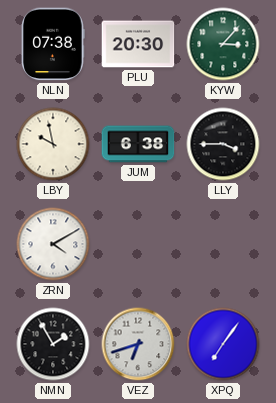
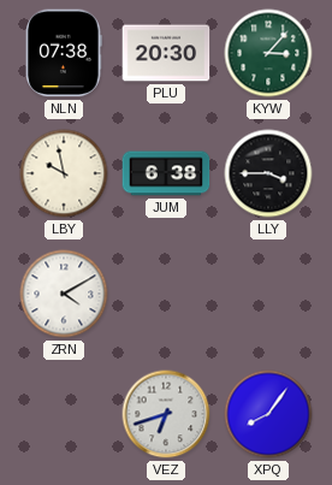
NMN: 1:55 -> none (53, 344)
XPQ: 7:06 -> 8:06 (268, 414)
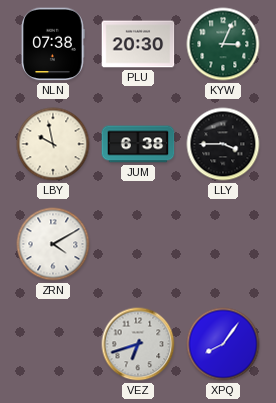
KYW: 3:07 -> 3:04 (223, 44)
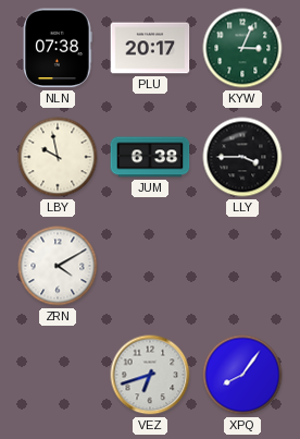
PLU: 20:30 -> 20:17 (150, 48)
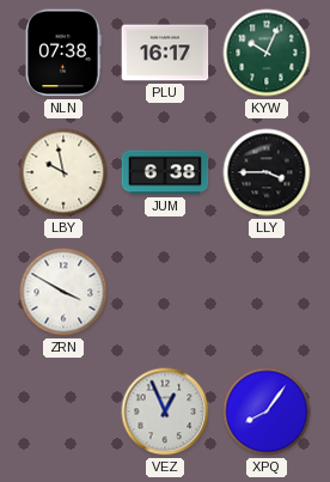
PLU: 20:17 -> 16:17 (165, 53)
KYW: 3:04 -> 10:04 (267, 53)
ZRN: 4:10 -> 3:50 (63, 292)
VEZ: 6:42 -> 12:56 (165, 411)
